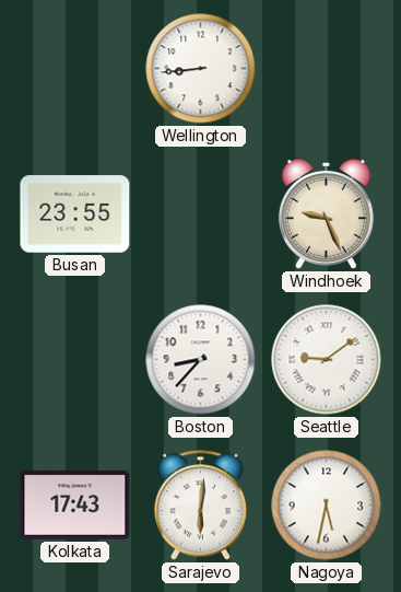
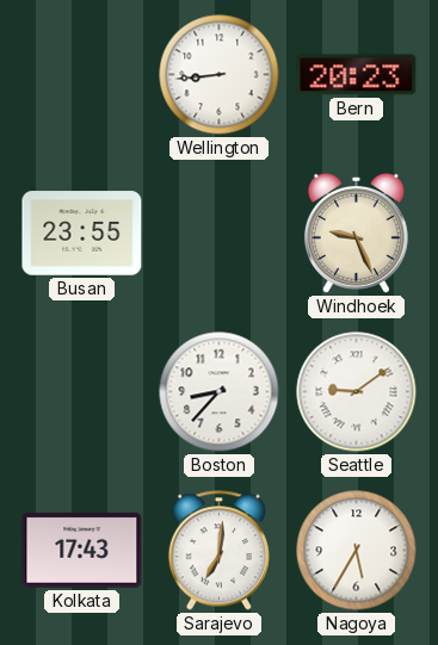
Bern: none -> 20:23 (357, 75)
Sarajevo: 6:01 -> 7:01 (218, 551)
Nagoya: 5:32 -> 5:35 (357, 551)
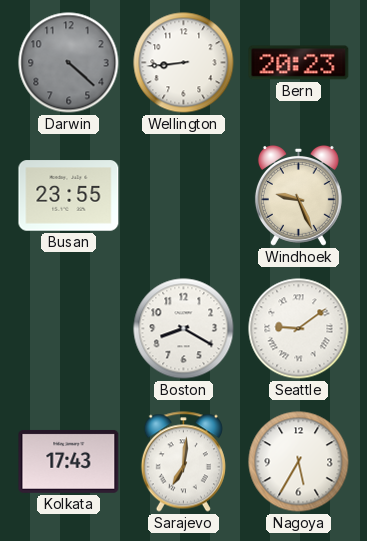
Darwin: none -> 4:22 (69, 63)
Boston: 8:37 -> 8:20 (184, 329)
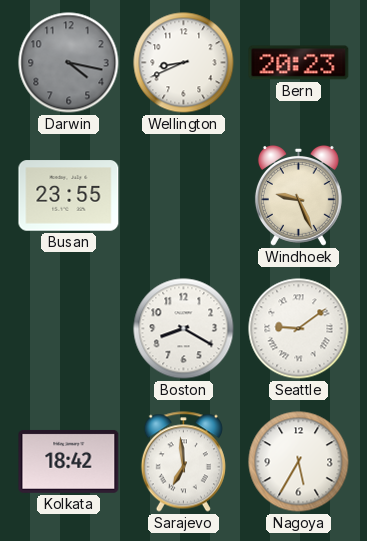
Darwin: 4:22 -> 4:17 (69, 63)
Wellington: 8:44 -> 8:41 (184, 63)
Kolkata: 17:43 -> 18:42 (69, 461)
Sarajevo: 7:01 -> 6:59 (183, 462)
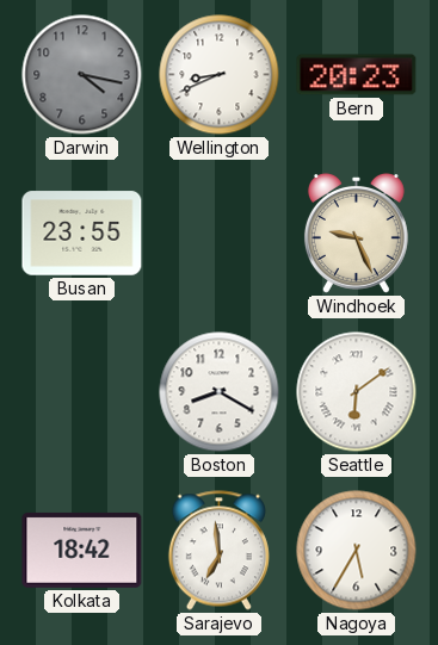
Seattle: 9:09 -> 6:09 (357, 392)
